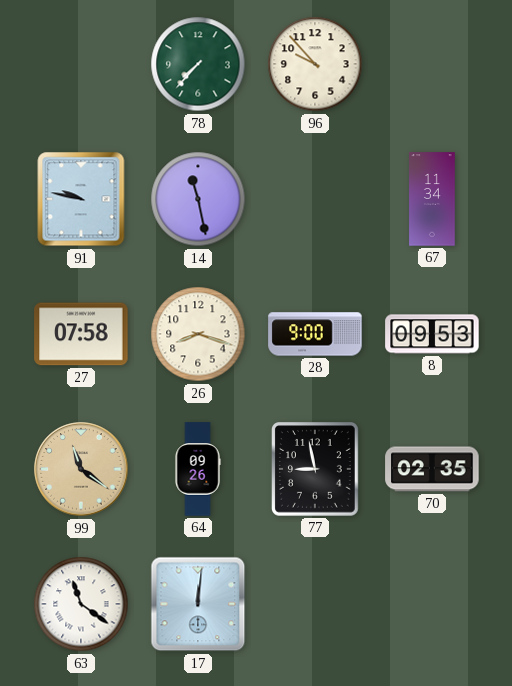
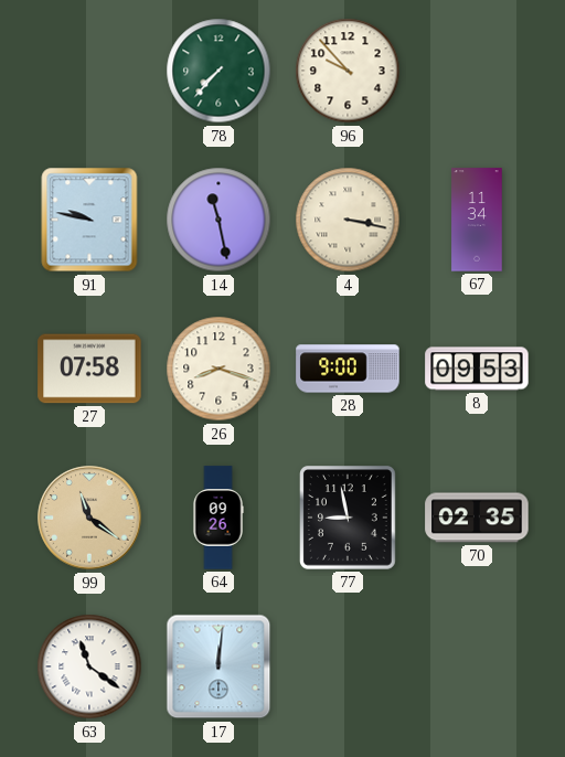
4: none -> 3:17 (348, 220)
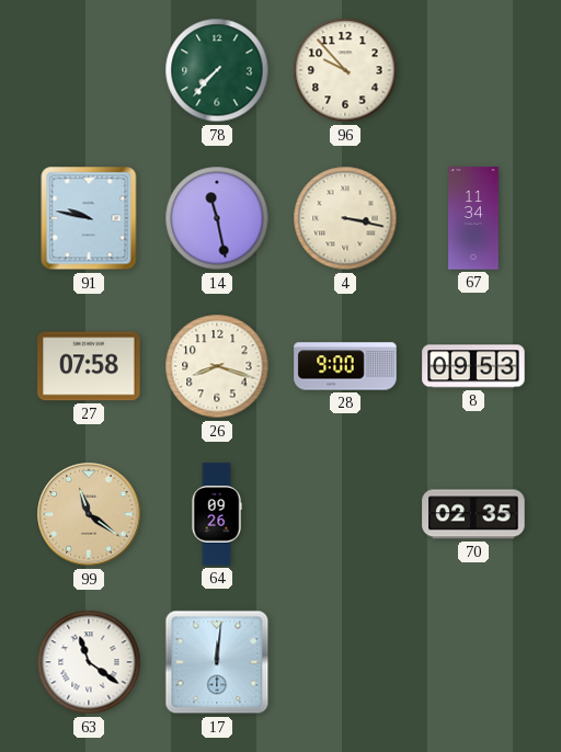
77: 8:58 -> none (349, 519)
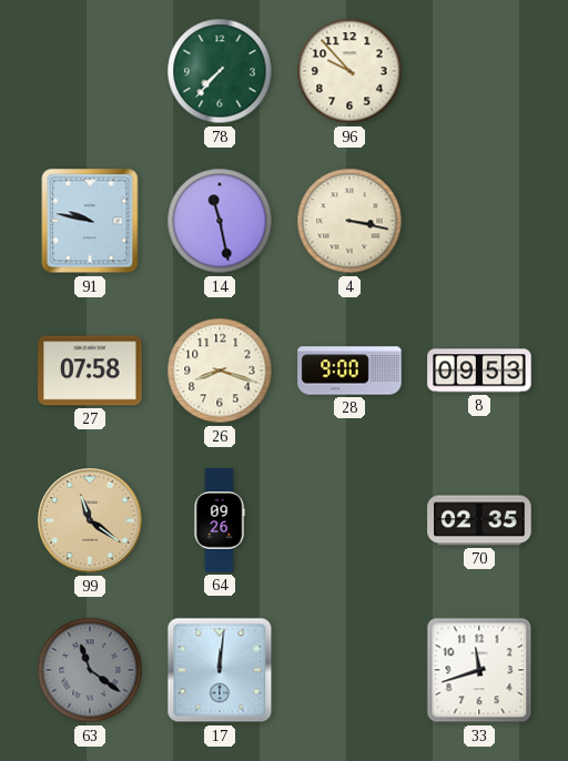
67: 11:34 -> none (473, 218)
63 dial: white -> grey (90, 670)
33: none -> 11:42 (479, 670)
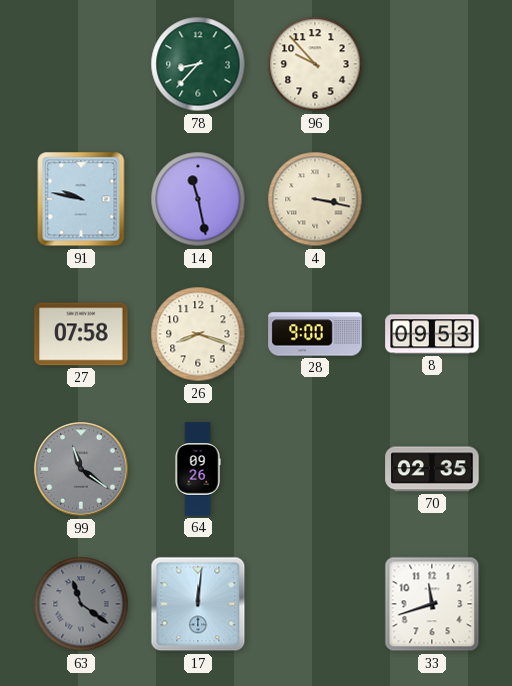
78: 7:37 -> 8:37 (198, 64)
99 dial: champagne -> grey (81, 469)
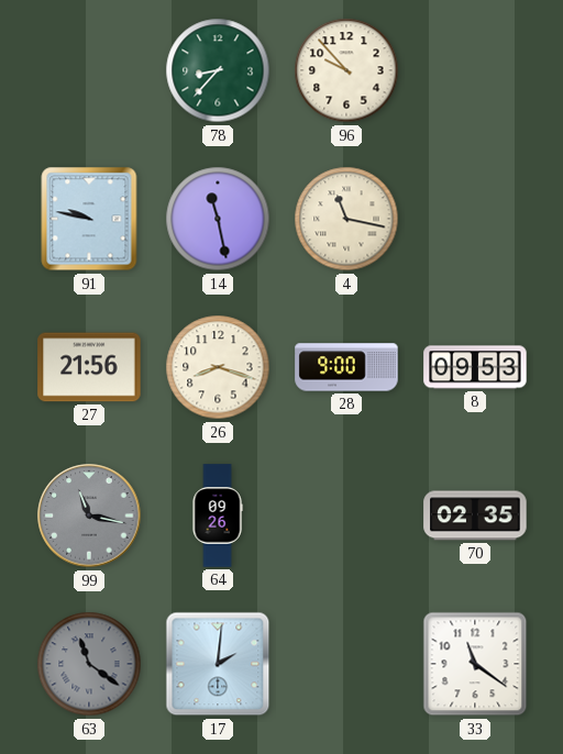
4: 3:17 -> 11:17 (346, 219)
27: 07:58 -> 21:56 (89, 367)
99: 11:21 -> 11:17 (89, 515)
17: 12:01 -> 2:01 (218, 664)
33: 11:42 -> 11:21 (475, 664)
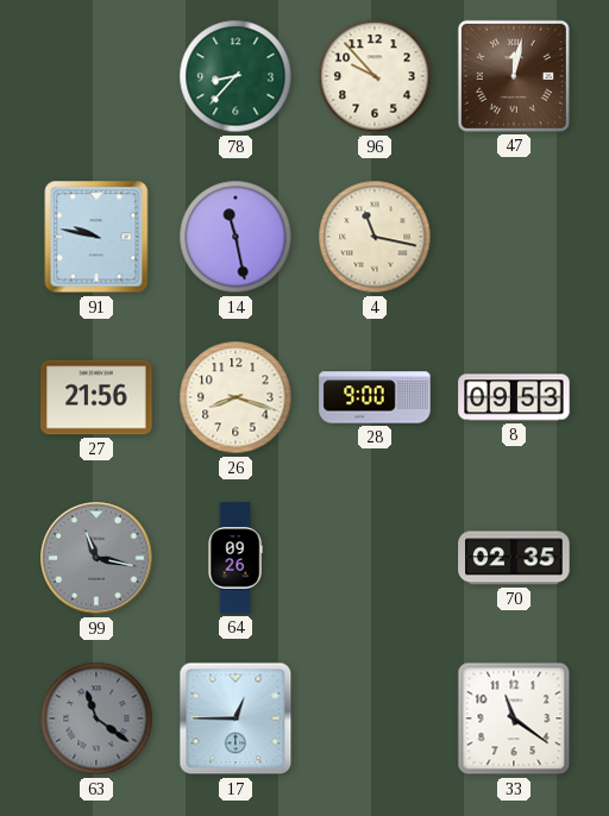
47: none -> 12:02 (514, 76)
17: 2:01 -> 12:45 (236, 718)
